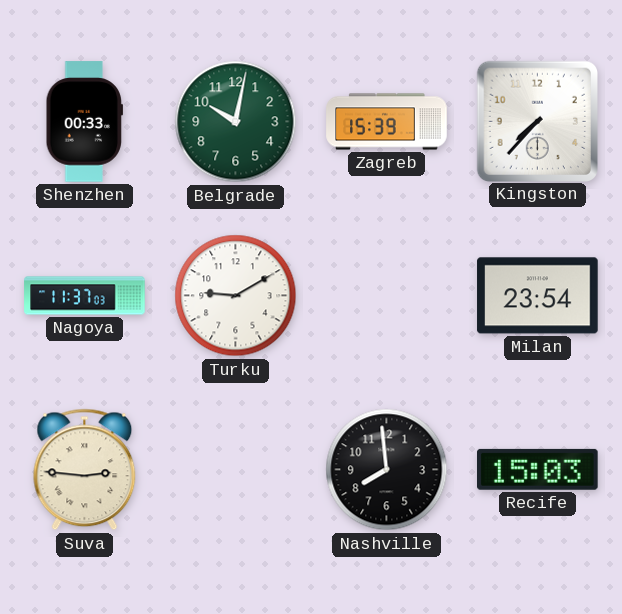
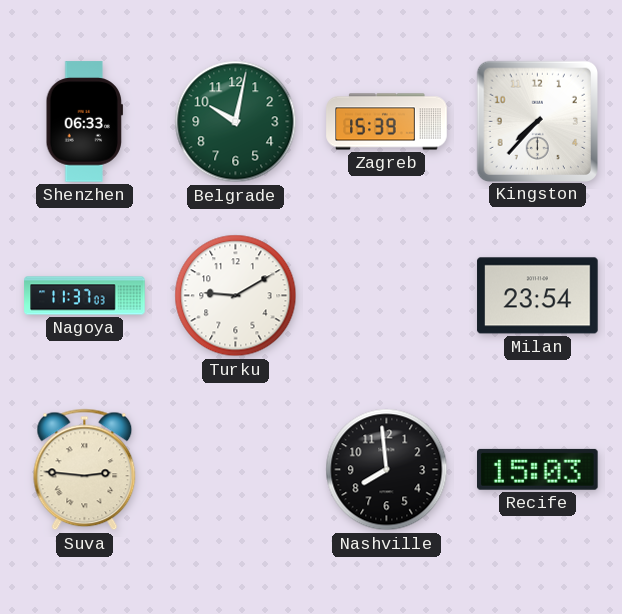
Shenzhen: 00:33 -> 06:33 (84, 122)
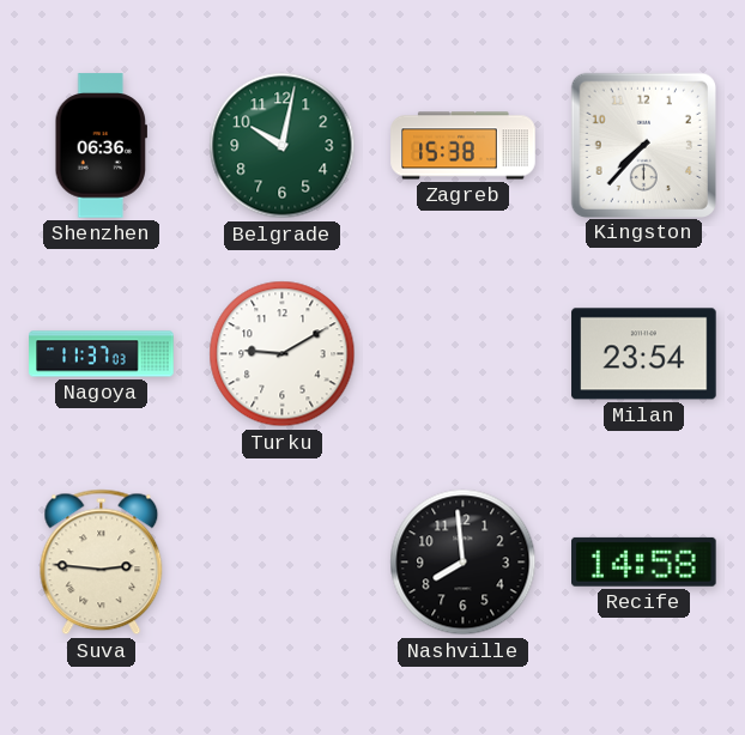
Shenzhen: 06:33 -> 06:36 (101, 146)
Zagreb: 15:39 -> 15:38 (464, 146)
Recife: 15:03 -> 14:58 (644, 561)
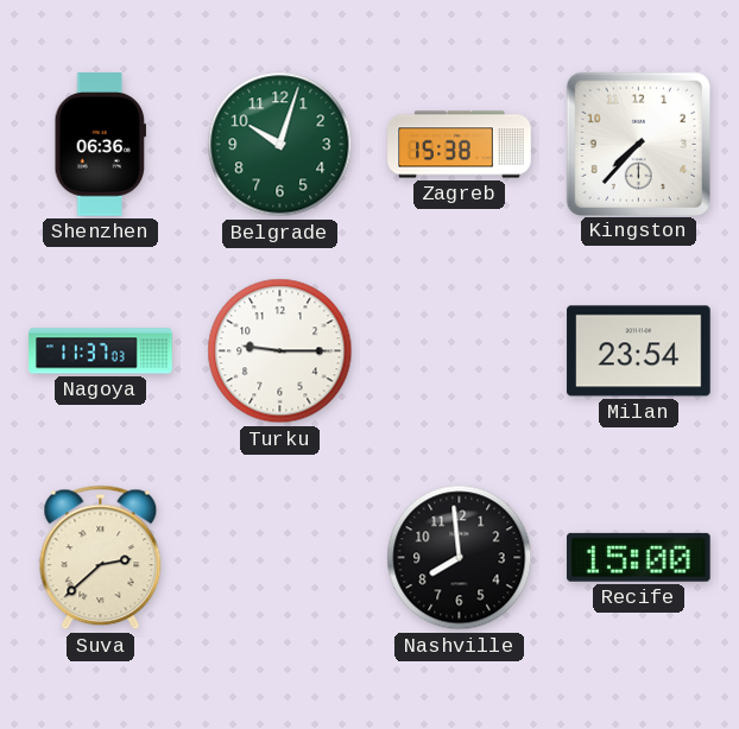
Belgrade: 10:02 -> 10:03 (280, 145)
Turku: 9:10 -> 9:15 (280, 351)
Suva: 2:46 -> 2:38 (101, 558)
Recife: 14:58 -> 15:00 (639, 557)
